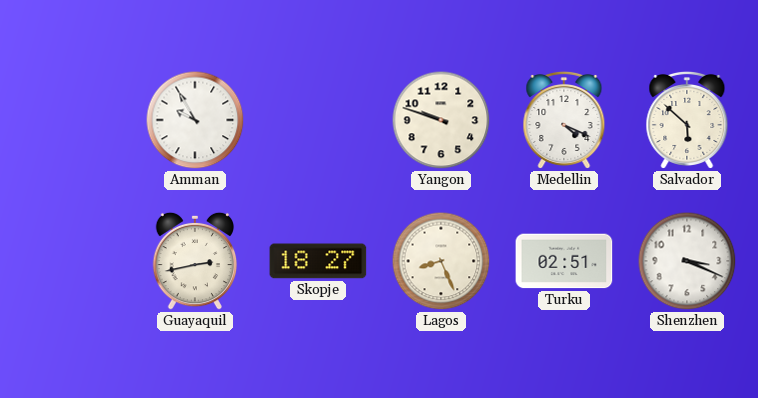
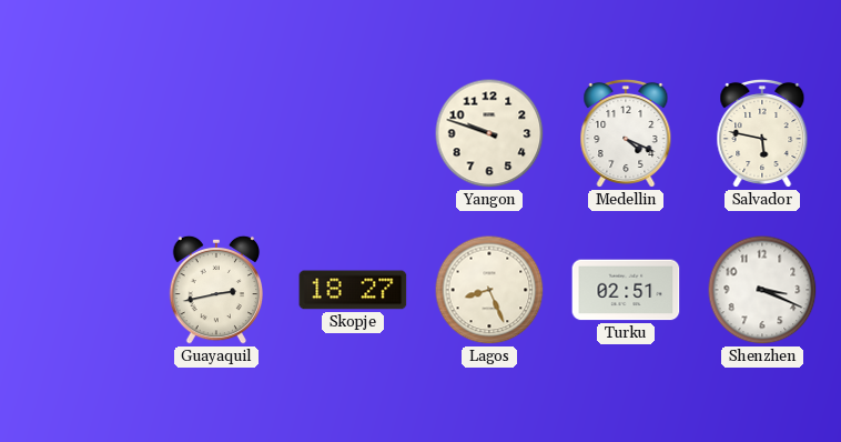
Amman: 9:55 -> none (195, 120)
Salvador: 5:52 -> 5:47 (762, 133)
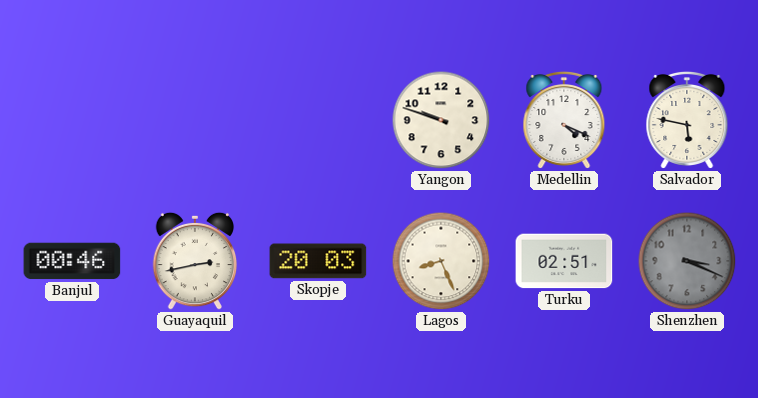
Banjul: none -> 00:46 (72, 261)
Skopje: 18:27 -> 20:03 (318, 261)
Shenzhen dial: white -> grey (687, 261)
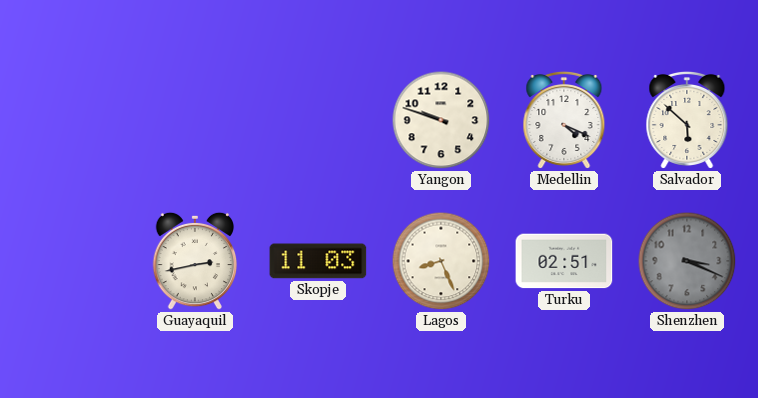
Salvador: 5:47 -> 5:52 (687, 120)
Banjul: 00:46 -> none (72, 261)
Skopje: 20:03 -> 11:03 (318, 261)
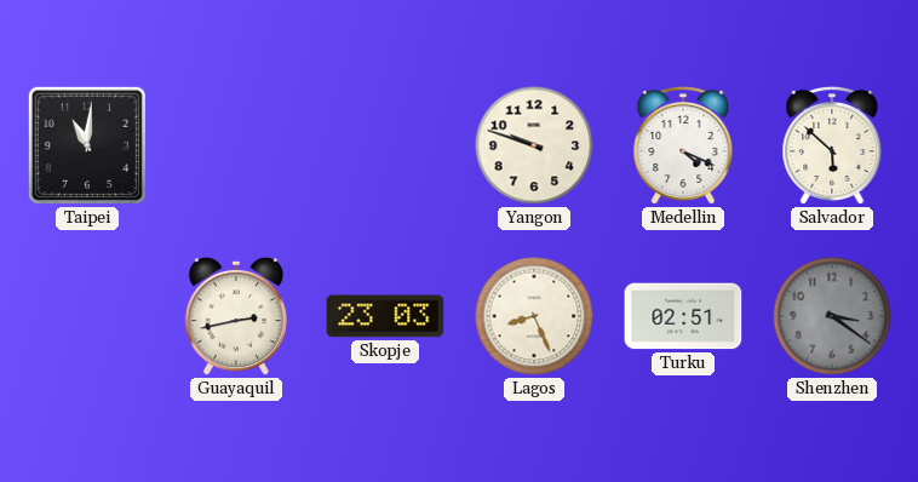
Taipei: none -> 11:01 (87, 145)
Skopje: 11:03 -> 23:03 (385, 316)
Shenzhen: 3:19 -> 3:21 (832, 316)
